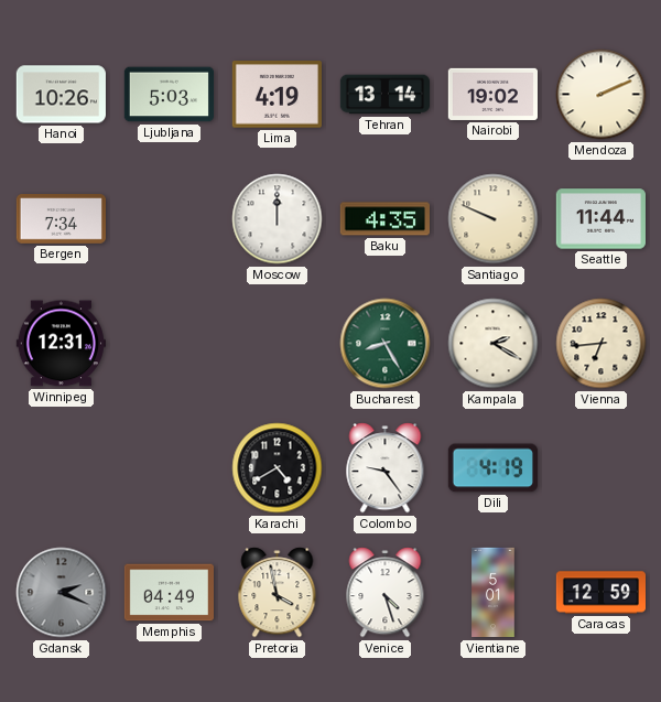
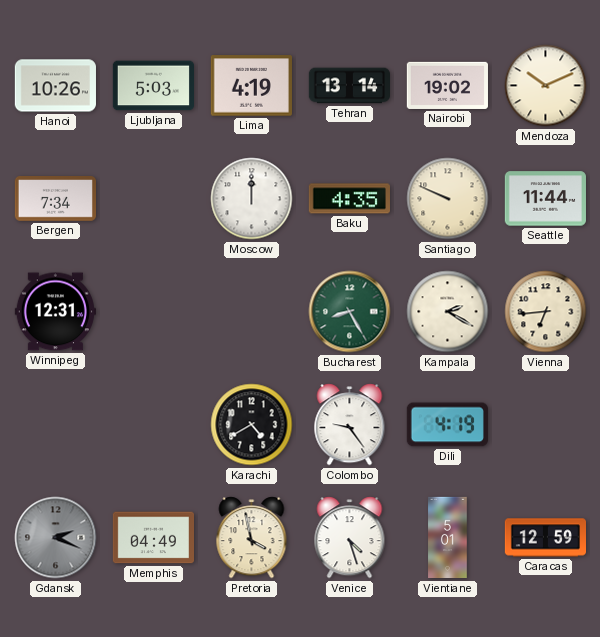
Mendoza: 2:11 -> 10:11 (546, 86)
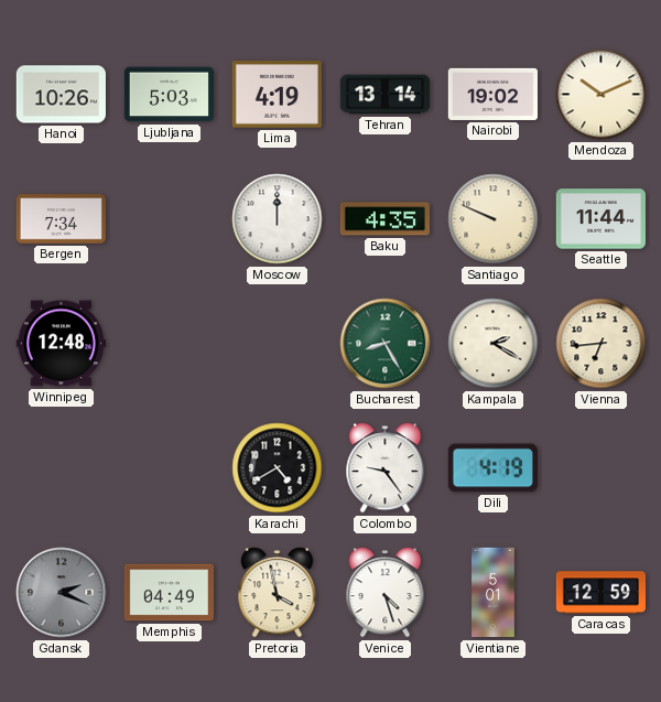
Winnipeg: 12:31 -> 12:48 (61, 344)
